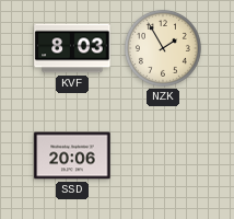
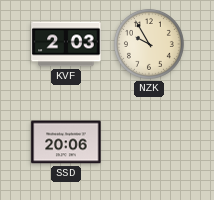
KVF: 8:03 -> 2:03 (66, 44)
NZK: 1:55 -> 9:55 (149, 44)
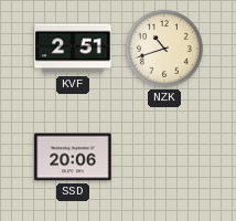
KVF: 2:03 -> 2:51 (73, 49)
NZK: 9:55 -> 10:42 (164, 49)
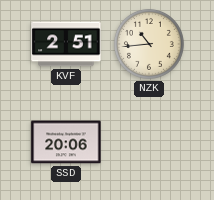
NZK: 10:42 -> 10:44 (149, 44)
